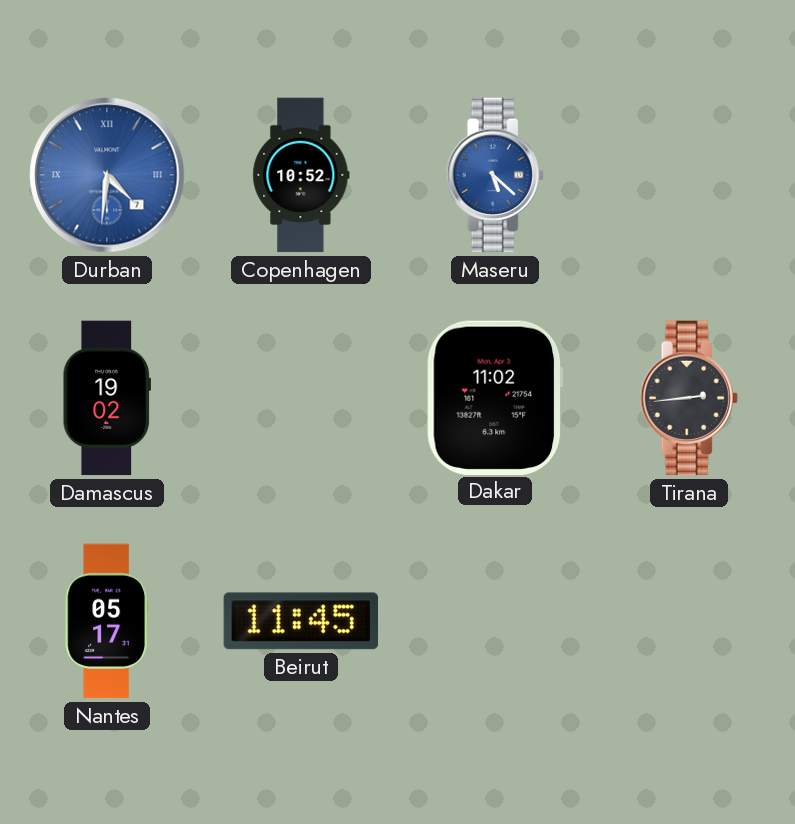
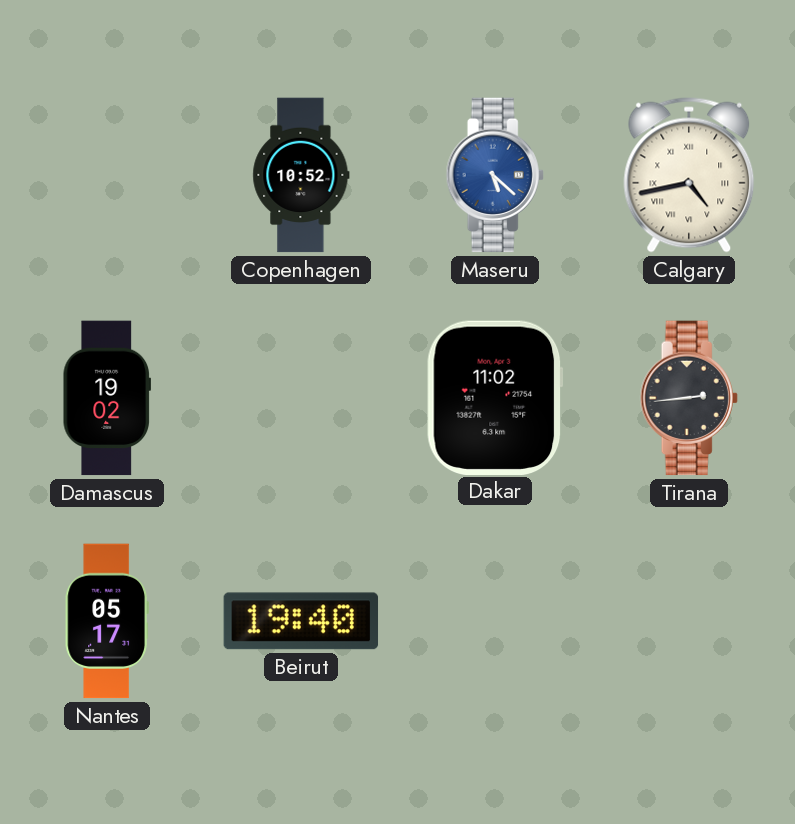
Durban: 4:31 -> none (107, 175)
Calgary: none -> 4:43 (689, 175)
Beirut: 11:45 -> 19:40 (301, 621)
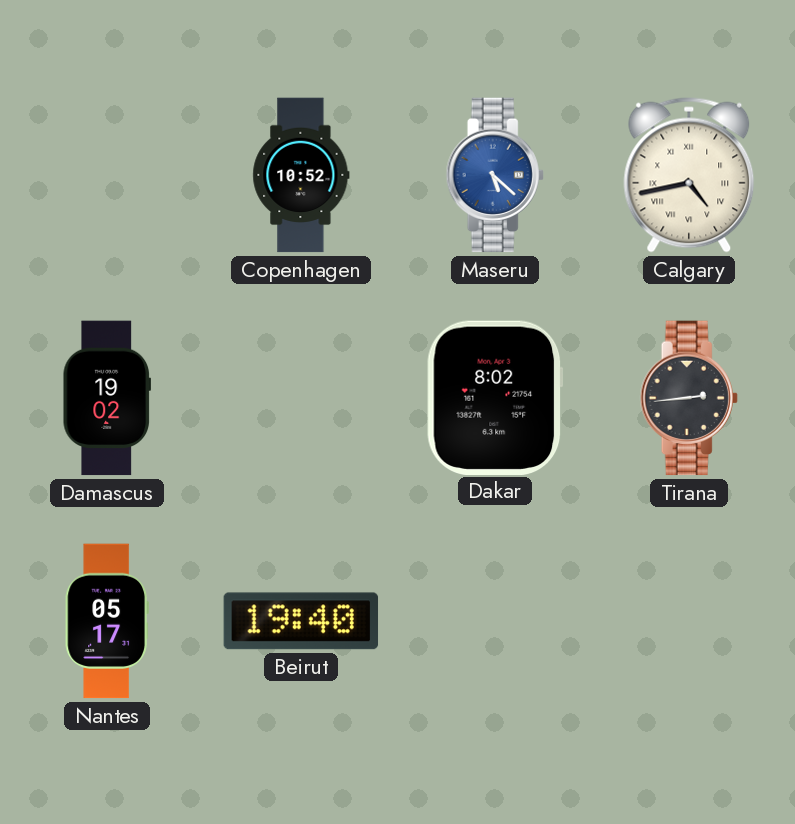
Dakar: 11:02 -> 8:02 (495, 397)
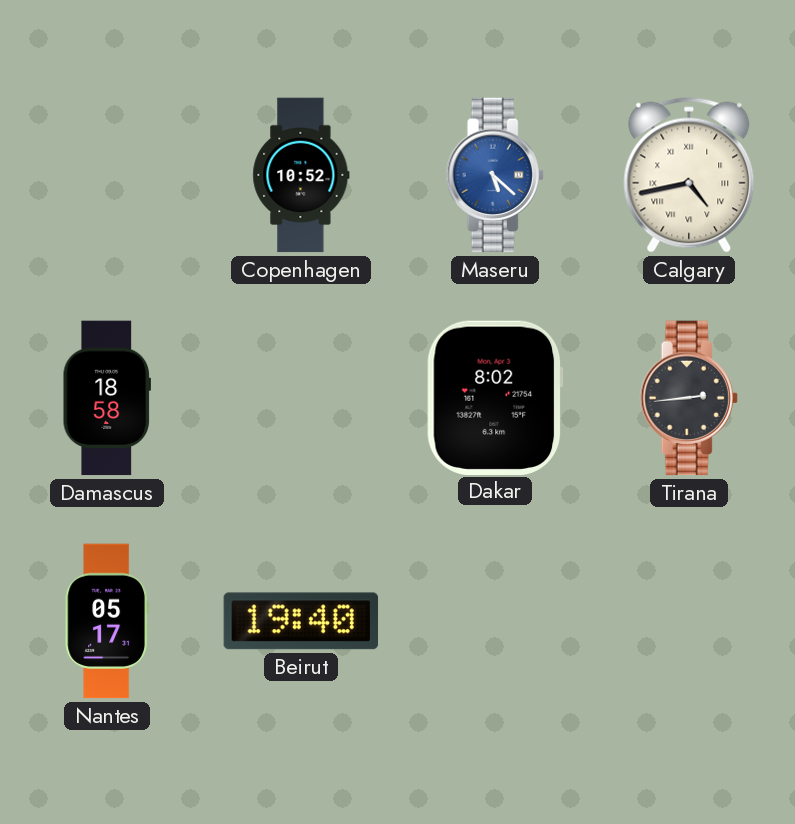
Damascus: 19:02 -> 18:58 (106, 398)
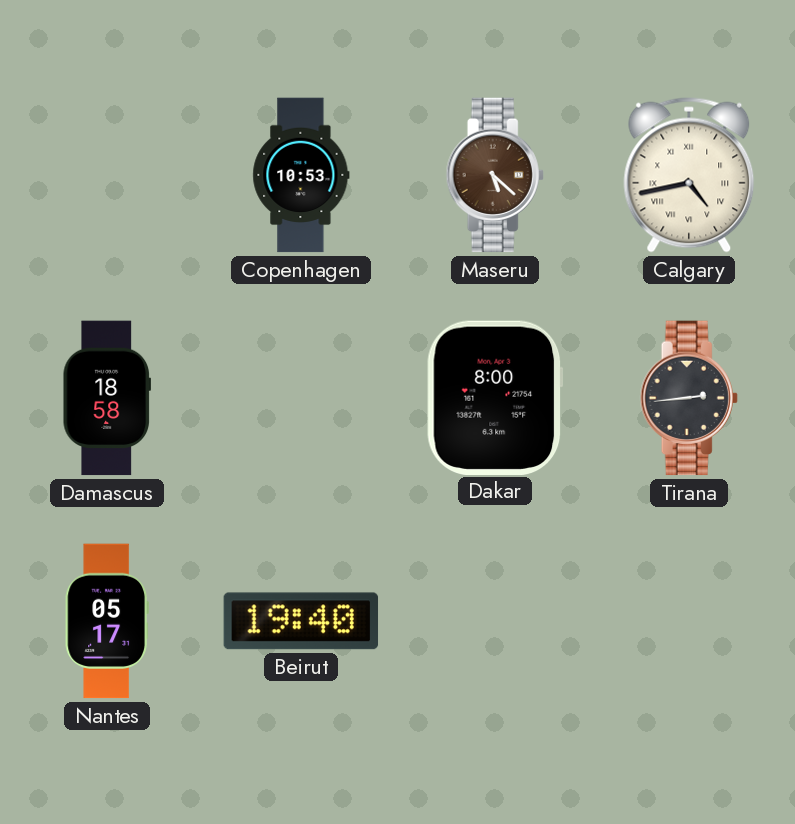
Copenhagen: 10:52 -> 10:53 (301, 175)
Maseru dial: blue -> brown (495, 175)
Dakar: 8:02 -> 8:00 (495, 397)
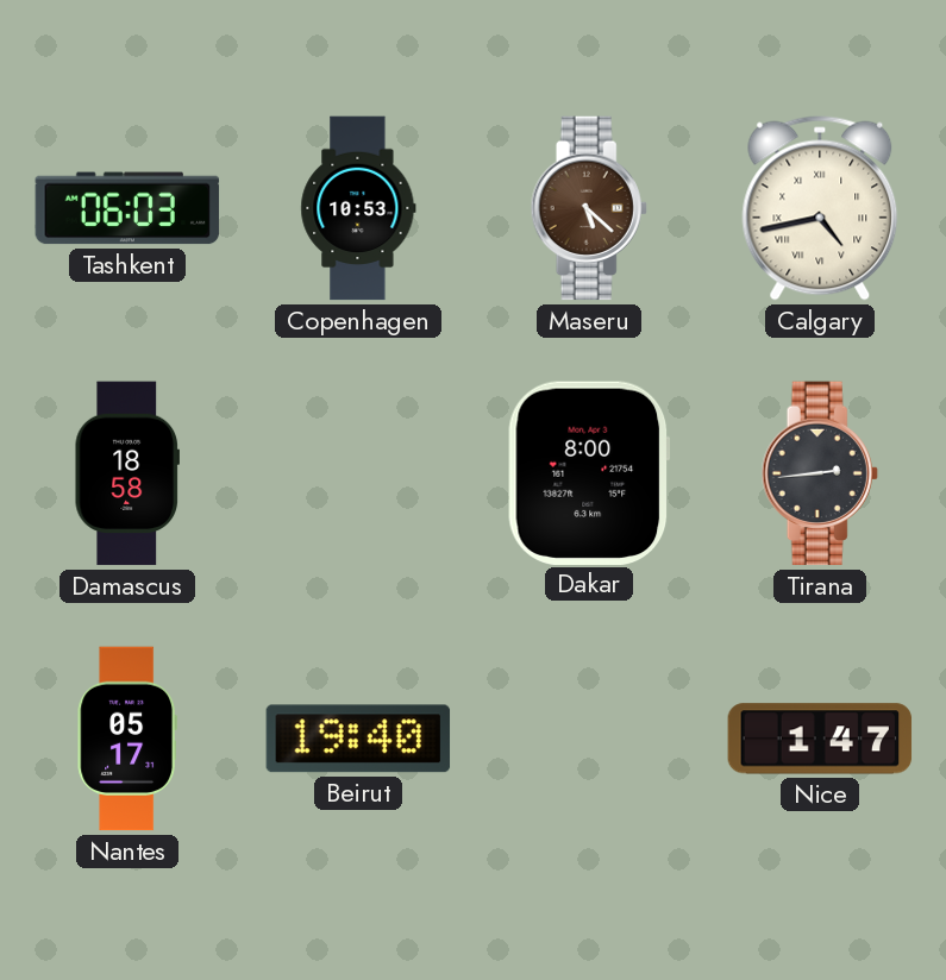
Tashkent: none -> 06:03 (127, 208)
Nice: none -> 1:47 (820, 739)
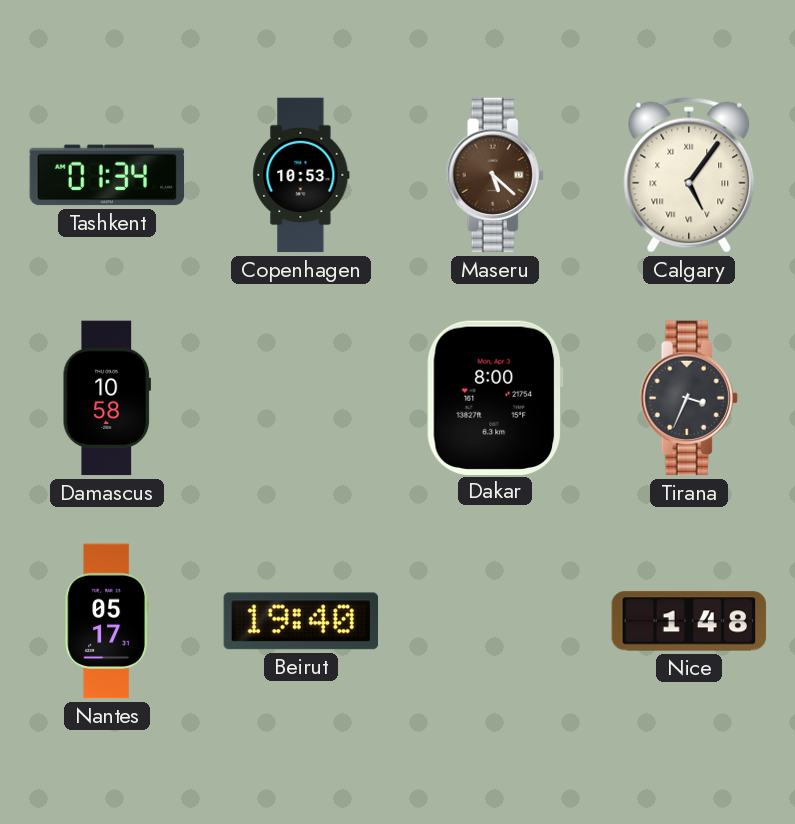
Tashkent: 06:03 -> 01:34 (107, 175)
Calgary: 4:43 -> 5:06 (689, 175)
Damascus: 18:58 -> 10:58 (106, 398)
Tirana: 2:44 -> 3:34 (689, 398)
Nice: 1:47 -> 1:48 (689, 621)
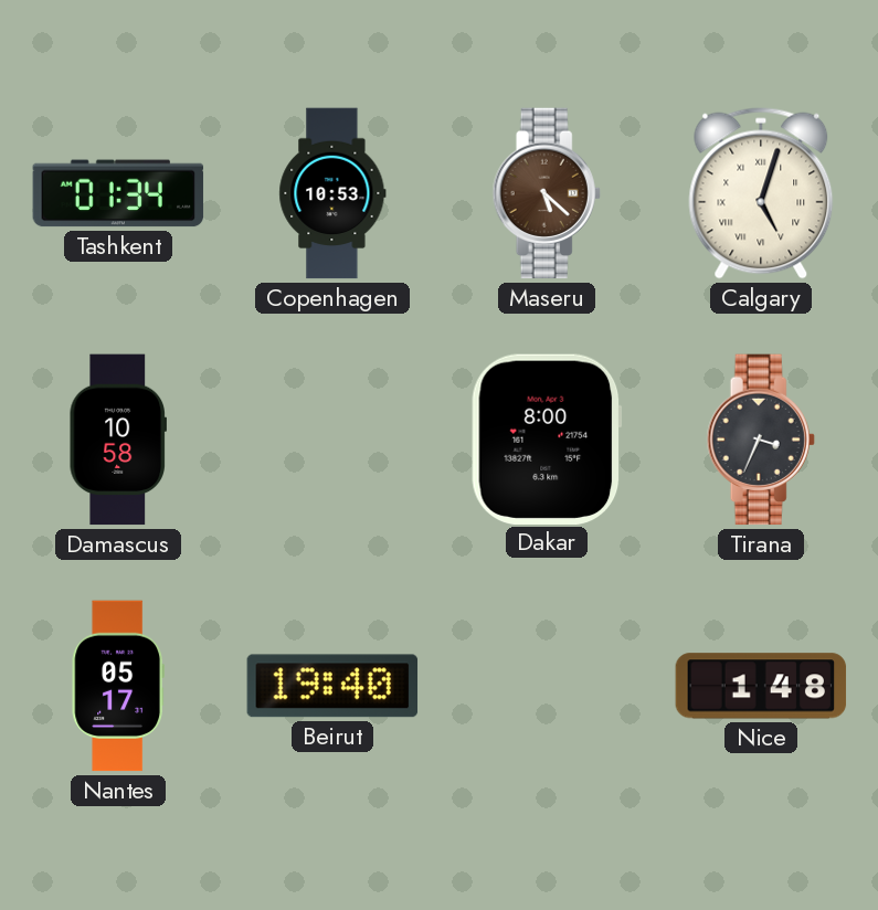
Calgary: 5:06 -> 5:03 (761, 193)
